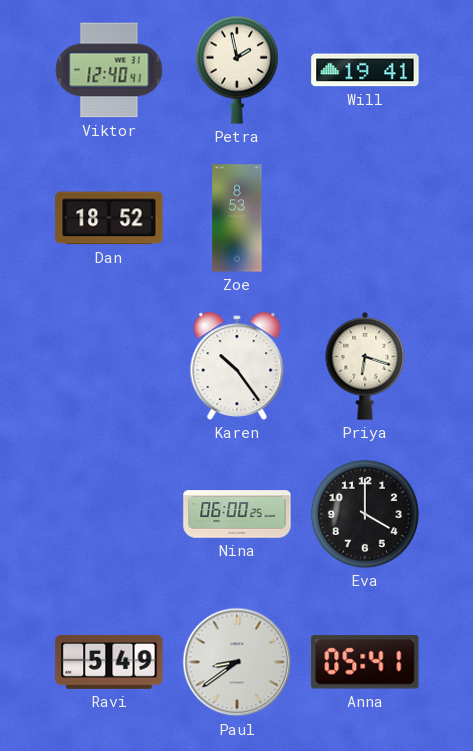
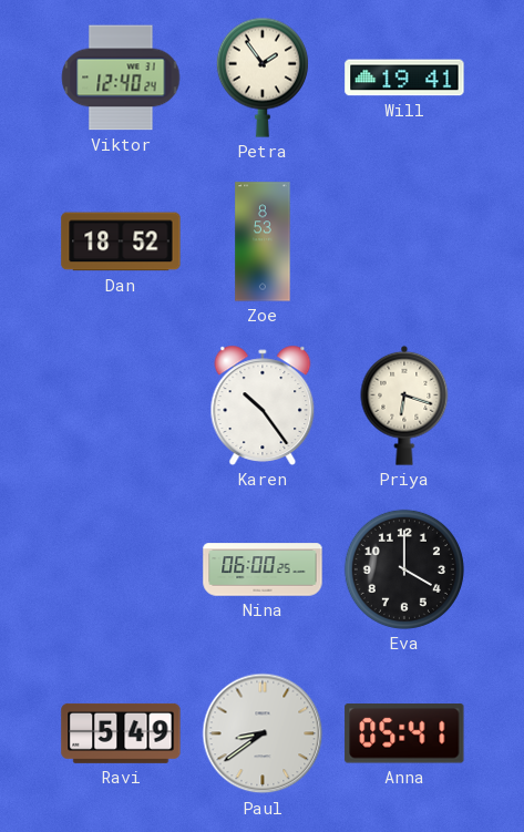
Viktor: 12:40:41 -> 12:40:24 (121, 78)
Petra: 1:58 -> 1:54 (263, 78)
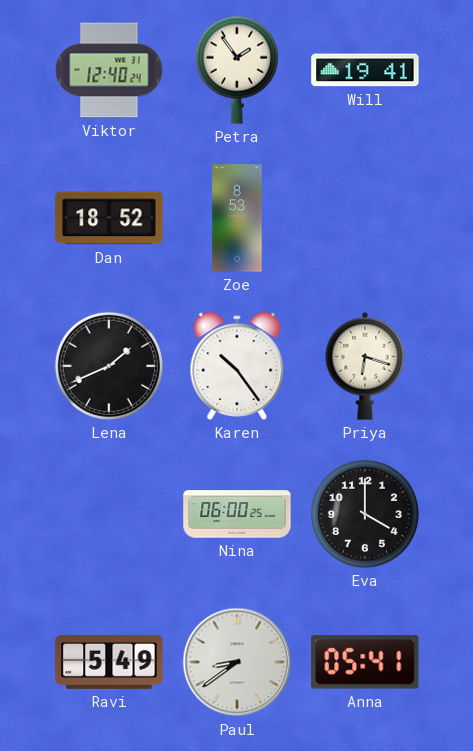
Lena: none -> 1:41 (109, 366)
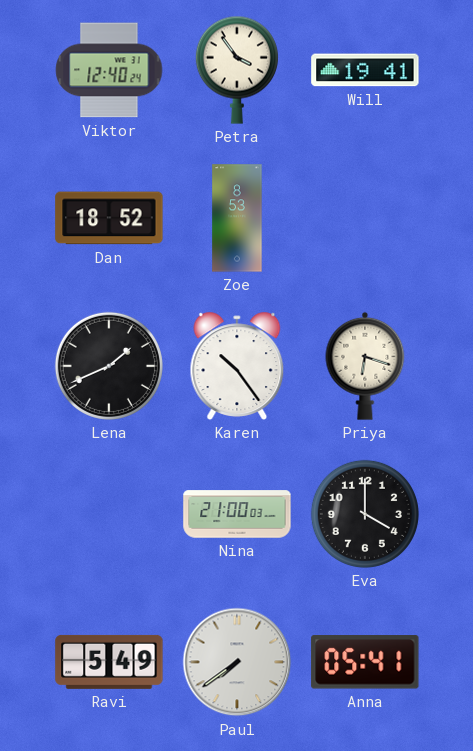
Petra: 1:54 -> 3:54 (237, 70)
Nina: 06:00 -> 21:00 (237, 514)
Paul: 8:39 -> 7:39 (237, 662)
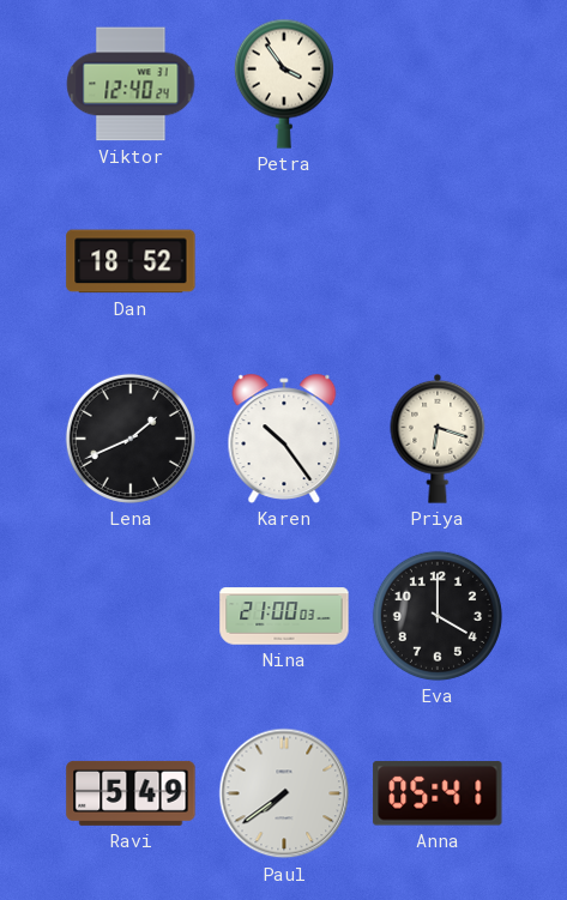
Will: 19:41 -> none (365, 70)
Zoe: 8:53 -> none (237, 218)
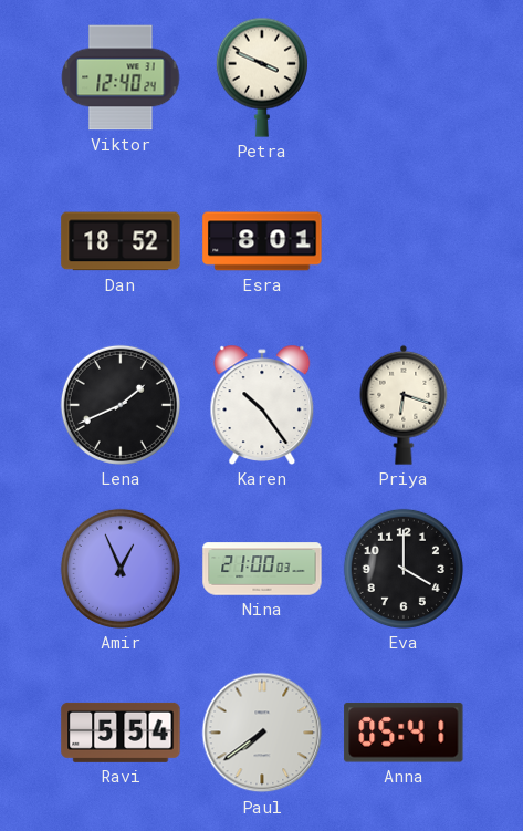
Petra: 3:54 -> 3:49 (262, 77)
Esra: none -> 8:01 (262, 241)
Amir: none -> 12:56 (121, 569)
Ravi: 5:49 -> 5:54 (121, 733)
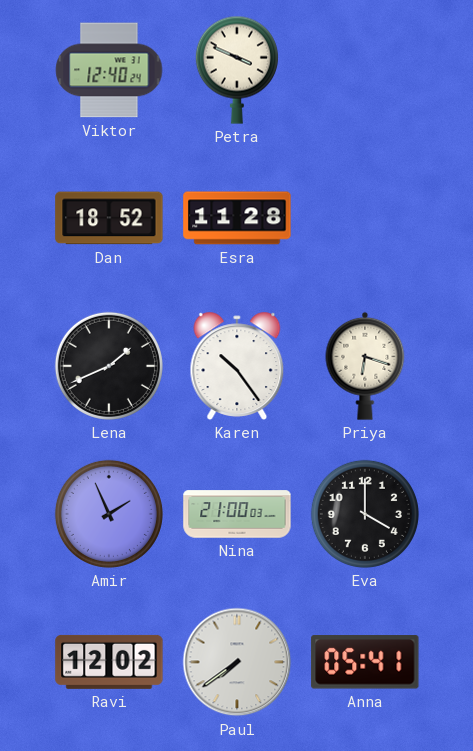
Esra: 8:01 -> 11:28 (237, 218)
Amir: 12:56 -> 1:56 (109, 514)
Ravi: 5:54 -> 12:02 (109, 662)
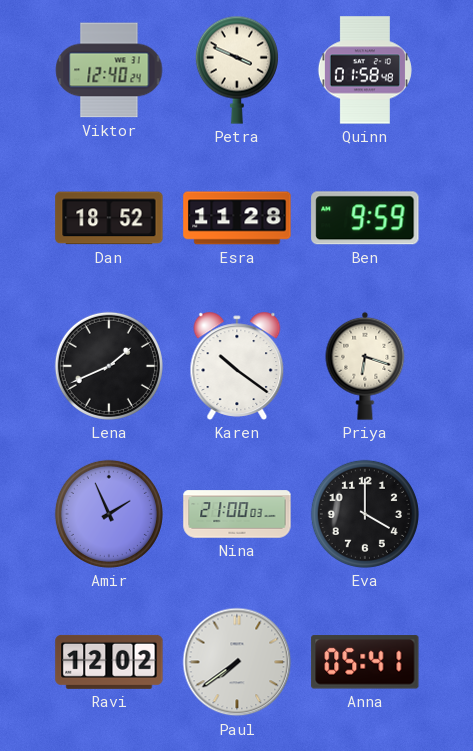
Quinn: none -> 01:58 (365, 70)
Ben: none -> 9:59 (365, 218)
Karen: 10:24 -> 10:21 (237, 366)
